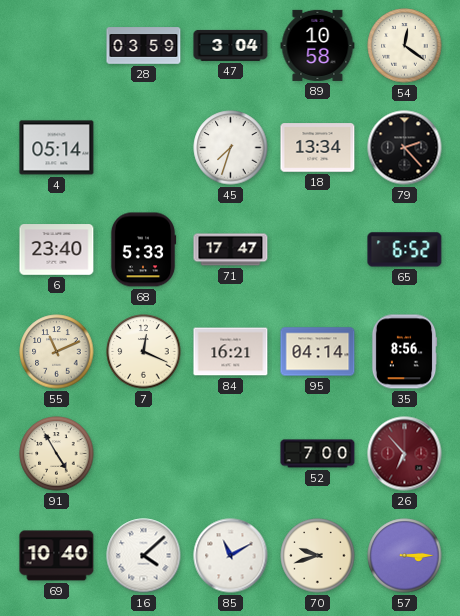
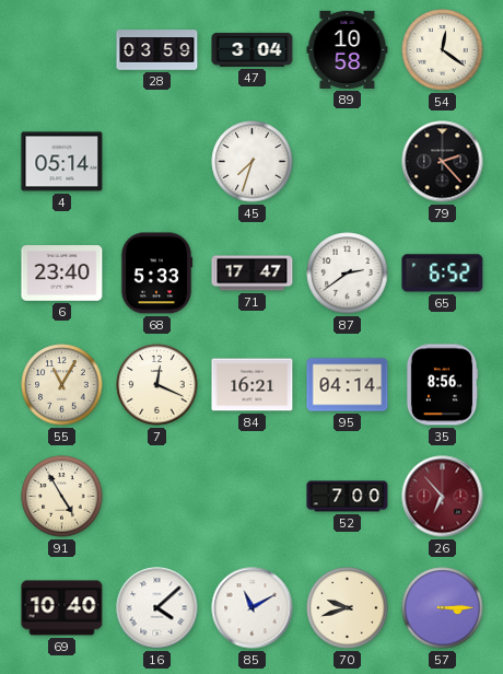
18: 13:34 -> none (318, 148)
87: none -> 2:39 (348, 274)
55: 11:11 -> 11:05 (62, 385)
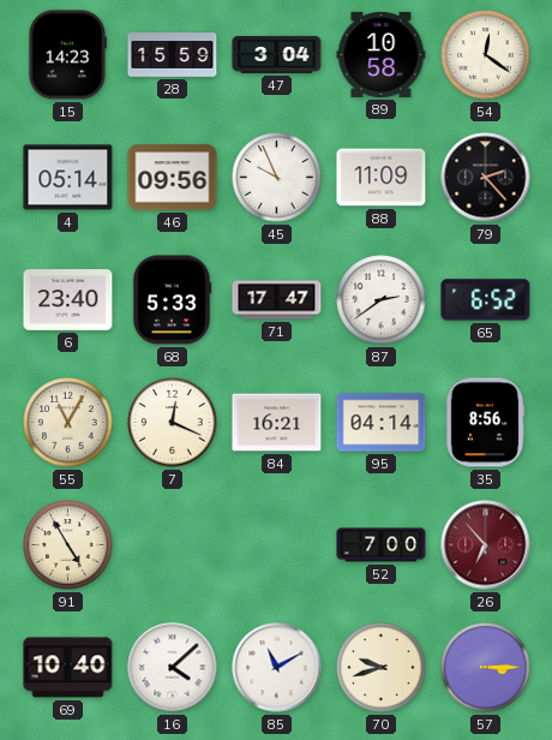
15: none -> 14:23 (67, 55)
28: 03:59 -> 15:59 (173, 55)
46: none -> 09:56 (173, 178)
45: 7:33 -> 9:56 (277, 178)
88: none -> 11:09 (382, 178)
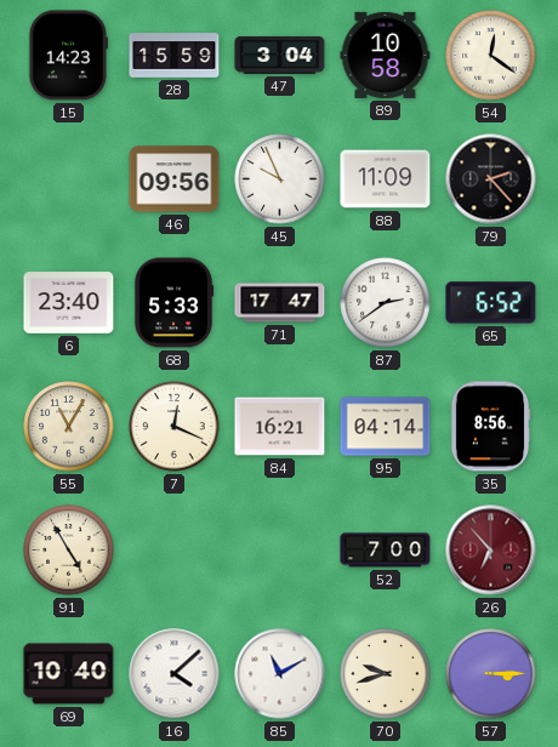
4: 05:14 -> none (68, 178)
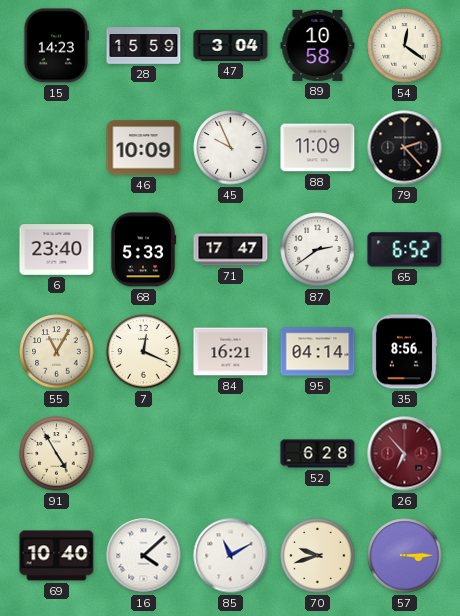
46: 09:56 -> 10:09 (144, 148)
52: 7:00 -> 6:28 (318, 454)
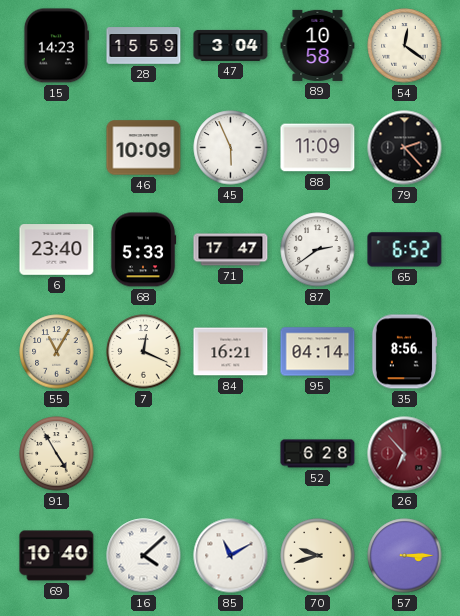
45: 9:56 -> 5:56 (231, 148)
